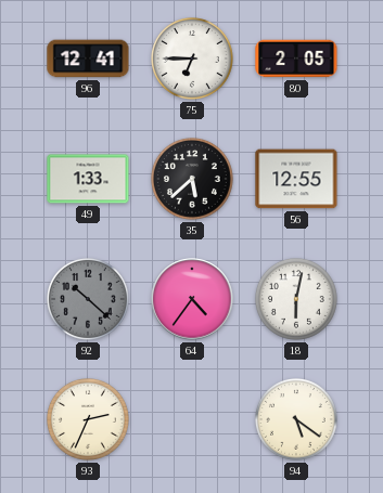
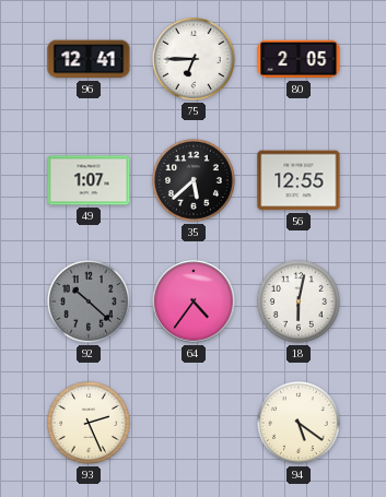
49: 1:33 -> 1:07 (89, 180)
93: 2:34 -> 2:26 (90, 424)
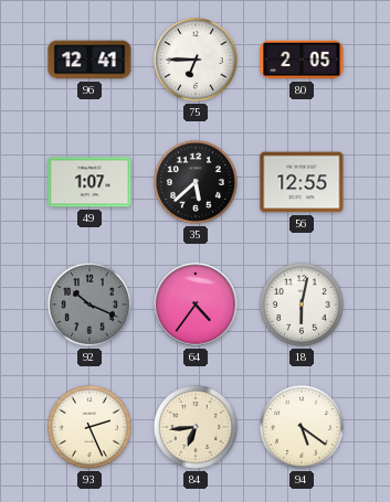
92: 10:22 -> 10:19 (91, 306)
84: none -> 6:44 (197, 428)
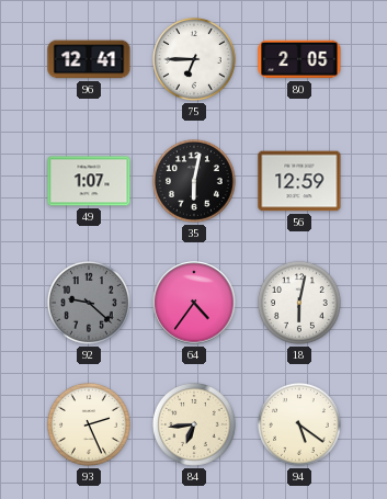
35: 5:38 -> 6:02 (195, 182)
56: 12:55 -> 12:59 (299, 181)
92: 10:19 -> 9:22 (90, 304)
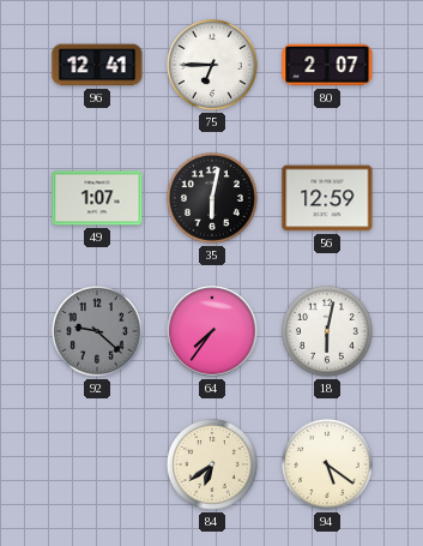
80: 2:05 -> 2:07 (327, 65)
64: 4:36 -> 7:36 (212, 331)
93: 2:26 -> none (90, 426)
84: 6:44 -> 6:39 (213, 466)
